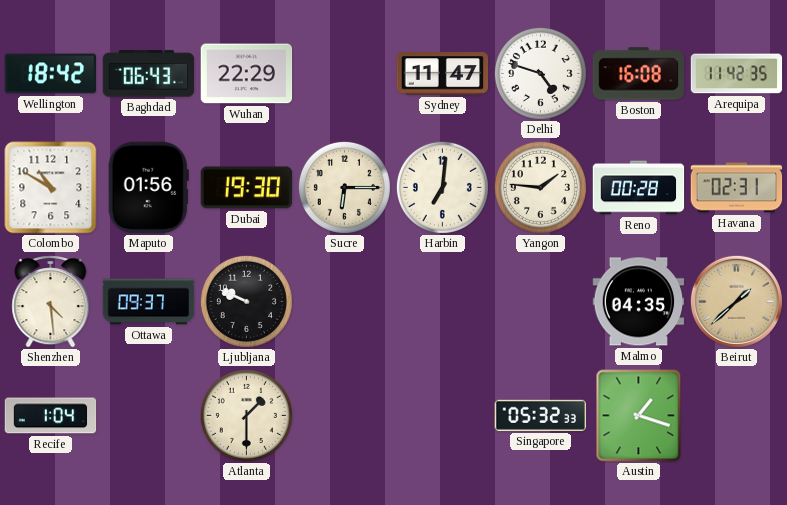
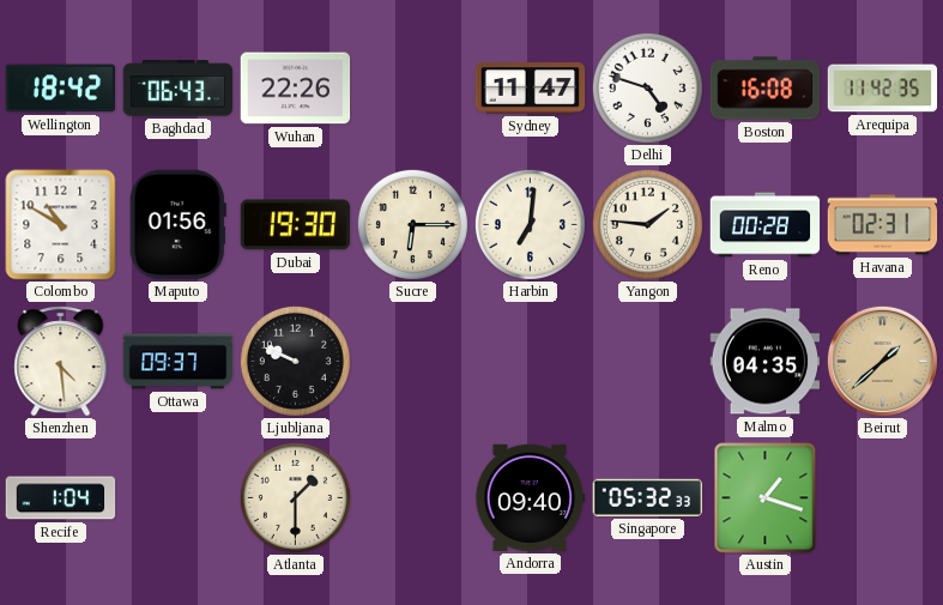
Wuhan: 22:29 -> 22:26 (296, 89)
Andorra: none -> 09:40 (530, 497)
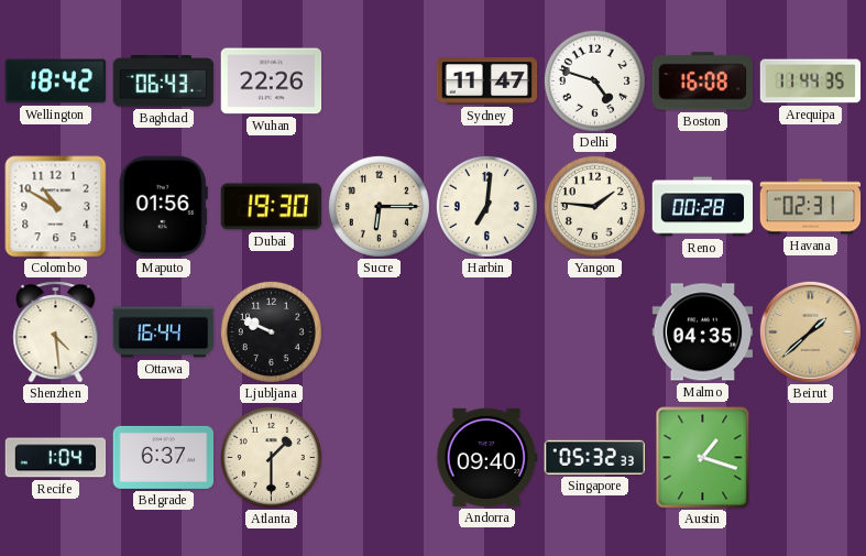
Arequipa: 11:42 -> 11:44 (811, 81)
Ottawa: 09:37 -> 16:44 (164, 332)
Belgrade: none -> 6:37 (164, 457)
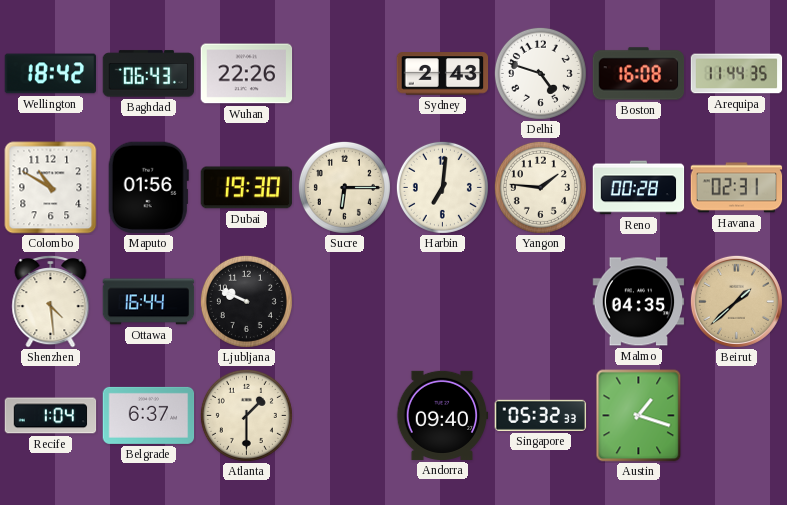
Sydney: 11:47 -> 2:43 (443, 74)
